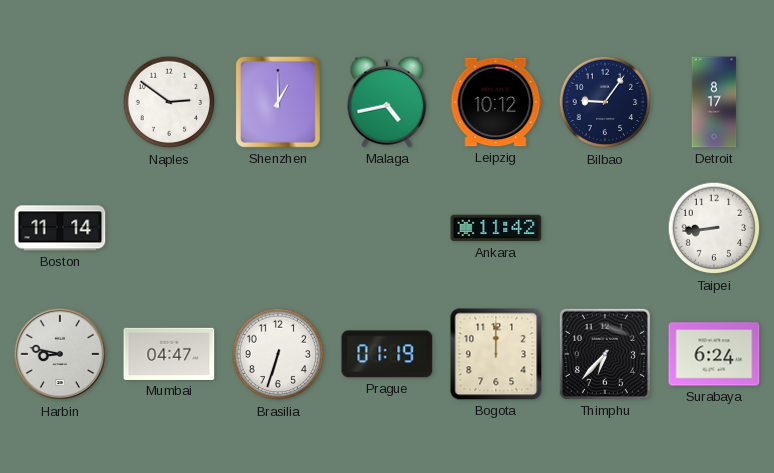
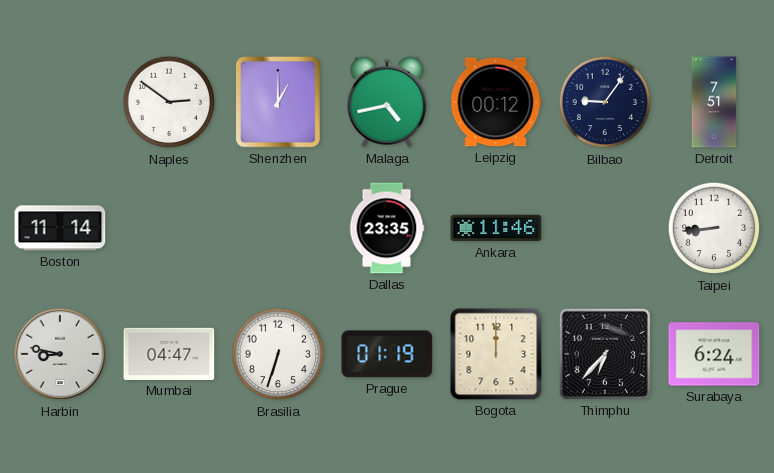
Leipzig: 10:12 -> 00:12 (496, 102)
Detroit: 8:17 -> 7:51 (714, 102)
Dallas: none -> 23:35 (387, 228)
Ankara: 11:42 -> 11:46 (496, 228)
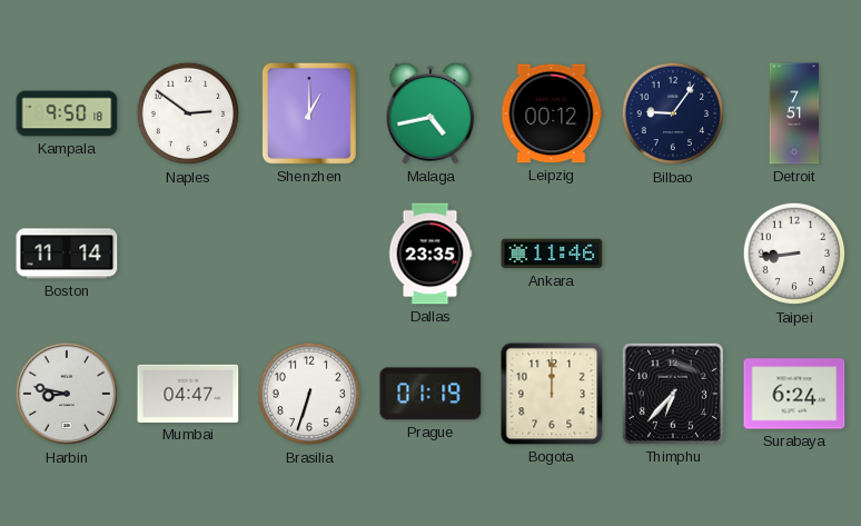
Kampala: none -> 9:50 (67, 113)
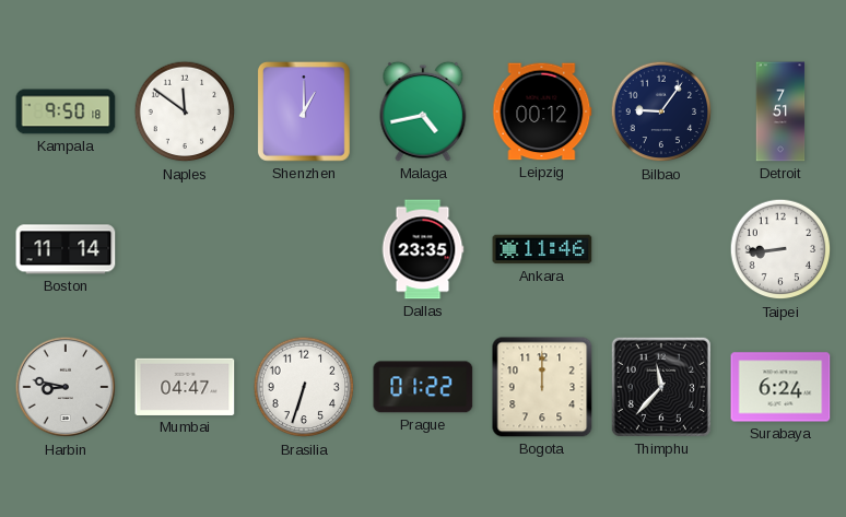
Naples: 2:51 -> 11:51 (185, 111)
Prague: 01:19 -> 01:22 (423, 387)
Thimphu: 6:37 -> 11:37 (661, 387)
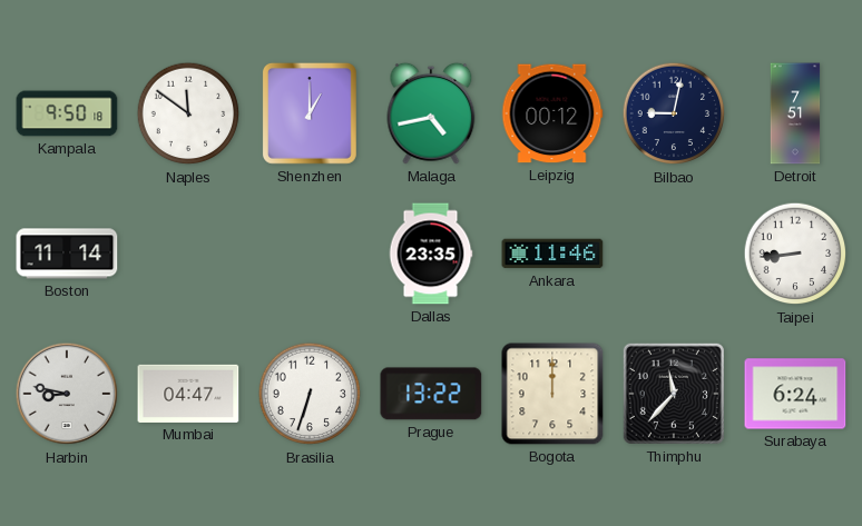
Bilbao: 9:06 -> 9:02 (674, 113)
Prague: 01:22 -> 13:22 (431, 394)
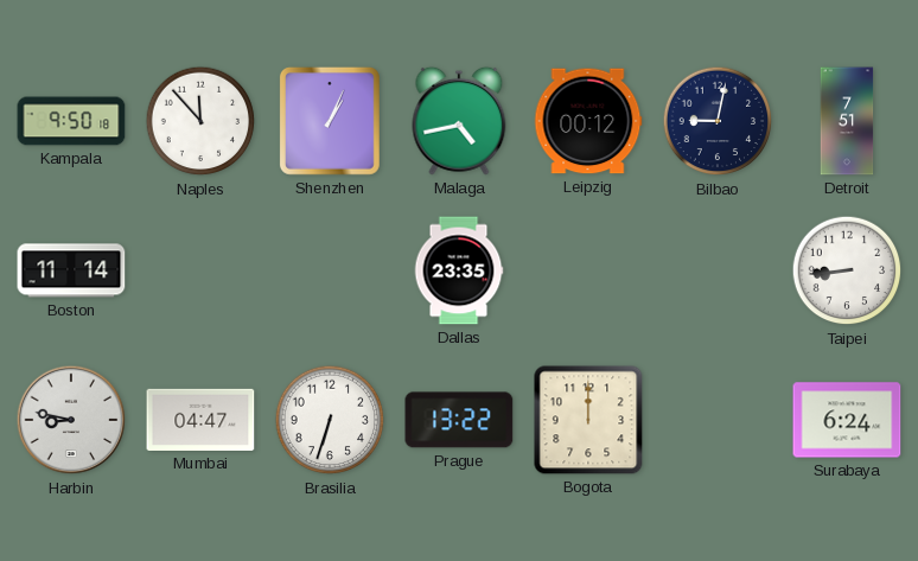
Naples: 11:51 -> 11:53 (200, 121)
Shenzhen: 1:00 -> 1:04 (330, 121)
Ankara: 11:46 -> none (552, 254)
Thimphu: 11:37 -> none (674, 394)
